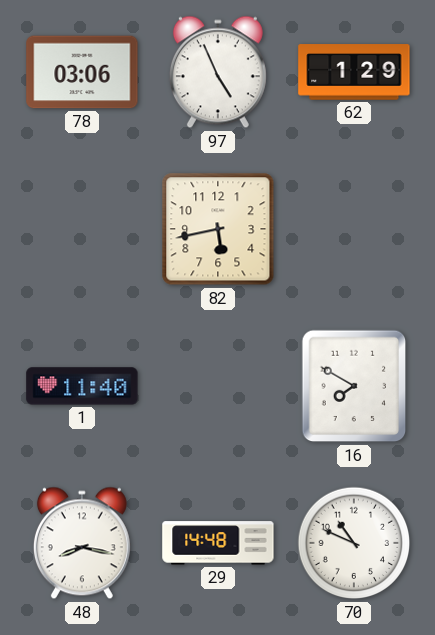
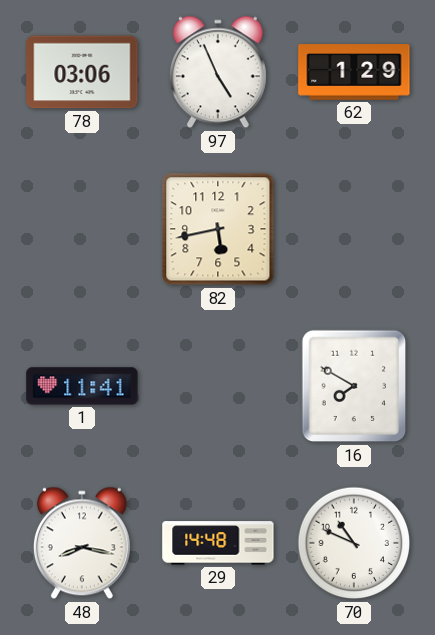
1: 11:40 -> 11:41 (82, 386)
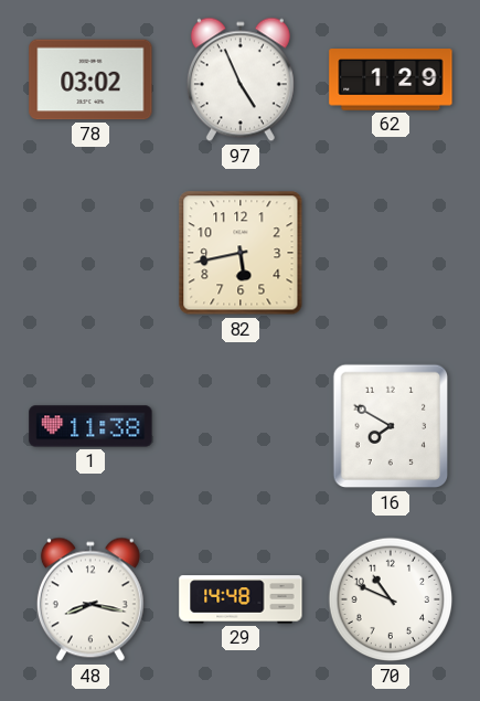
78: 03:06 -> 03:02 (90, 79)
1: 11:41 -> 11:38 (90, 426)
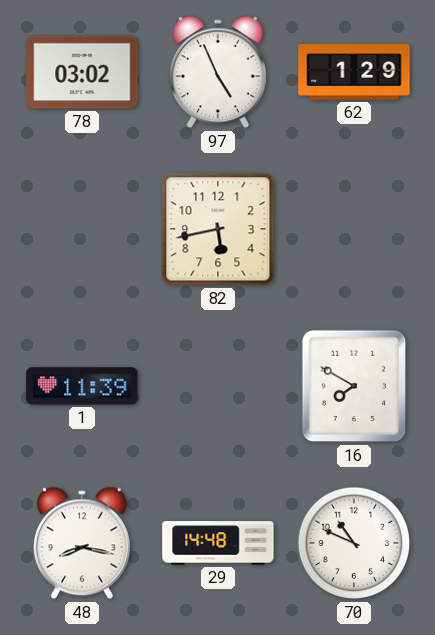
1: 11:38 -> 11:39 (82, 386)
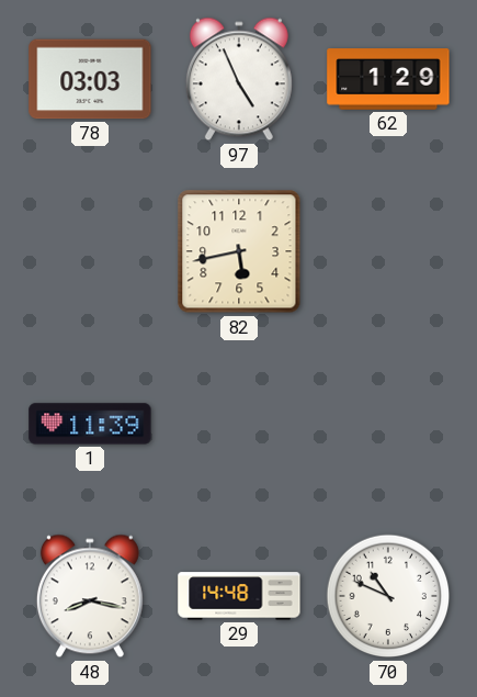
78: 03:02 -> 03:03 (90, 79)
16: 7:50 -> none (354, 386)
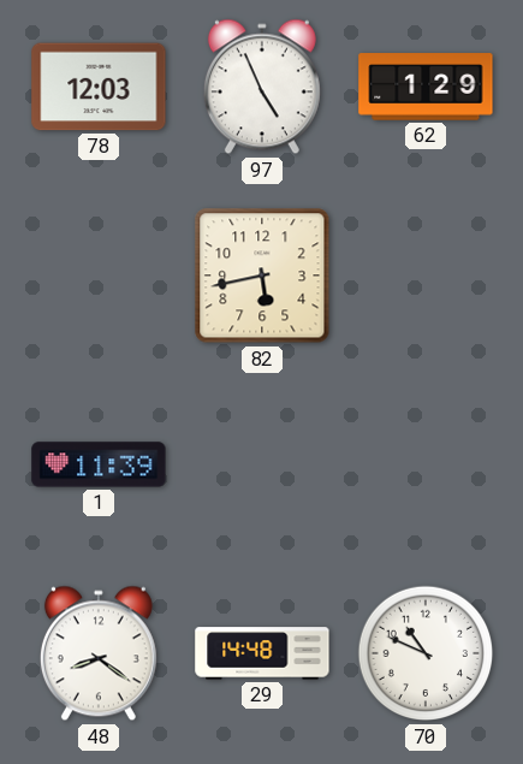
78: 03:03 -> 12:03 (99, 87)
48: 8:17 -> 8:21 (99, 653)
